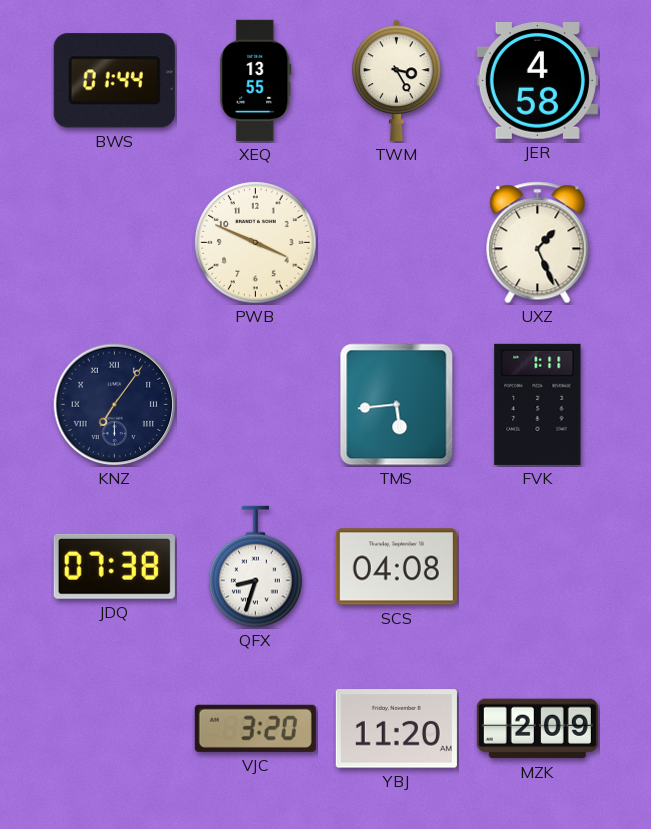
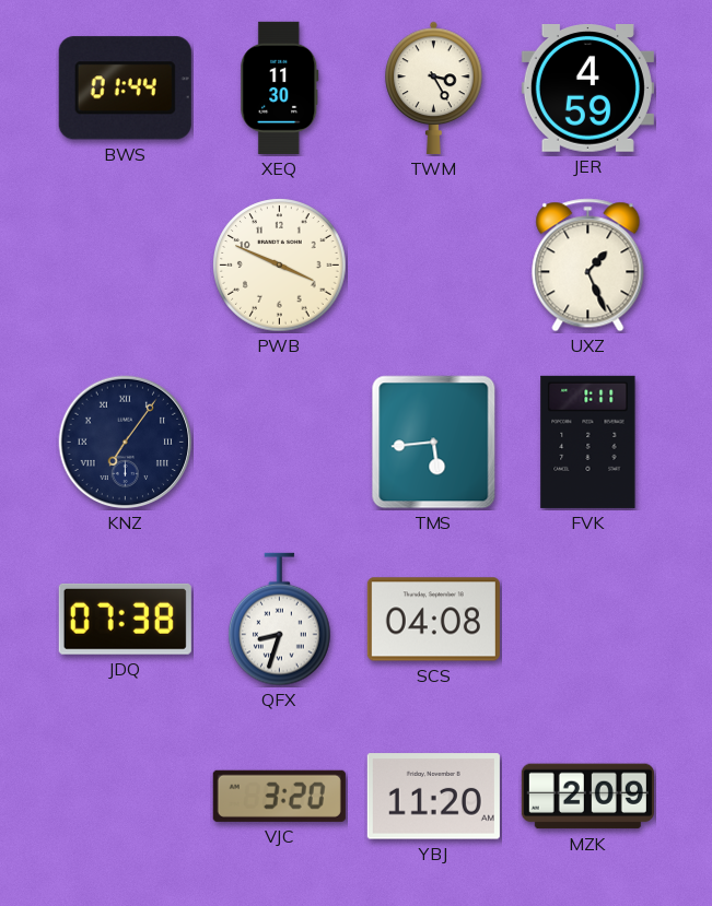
XEQ: 13:55 -> 11:30 (280, 87)
JER: 4:58 -> 4:59 (587, 89)
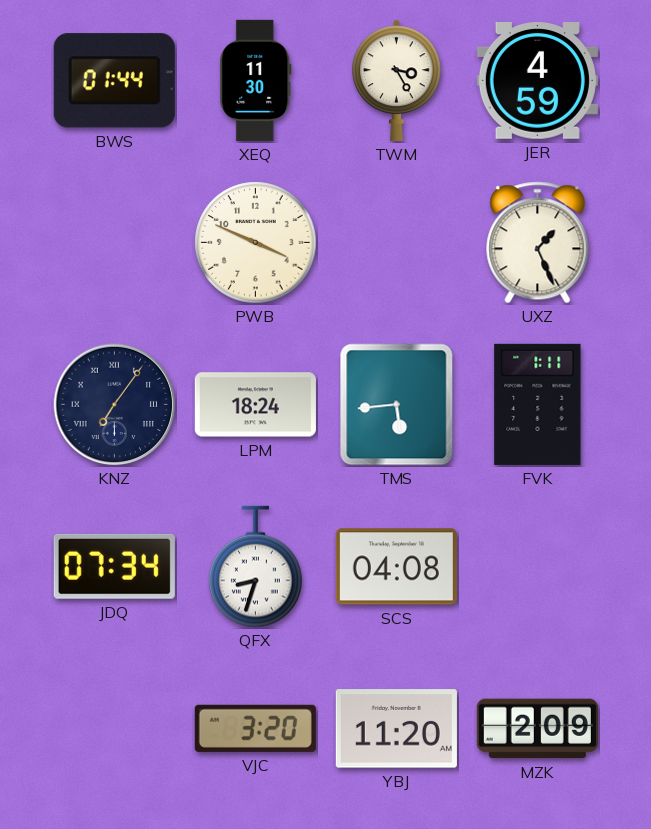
LPM: none -> 18:24 (255, 405)
JDQ: 07:38 -> 07:34 (114, 566)
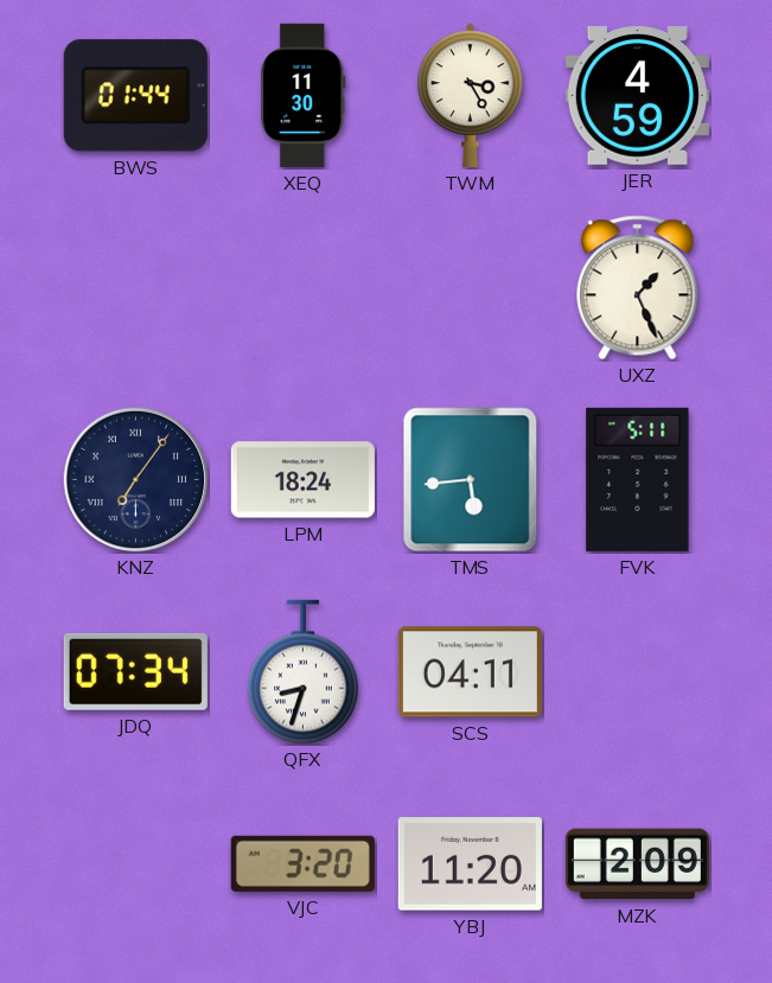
PWB: 3:49 -> none (256, 243)
FVK: 1:11 -> 5:11 (638, 479)
SCS: 04:08 -> 04:11 (470, 672)
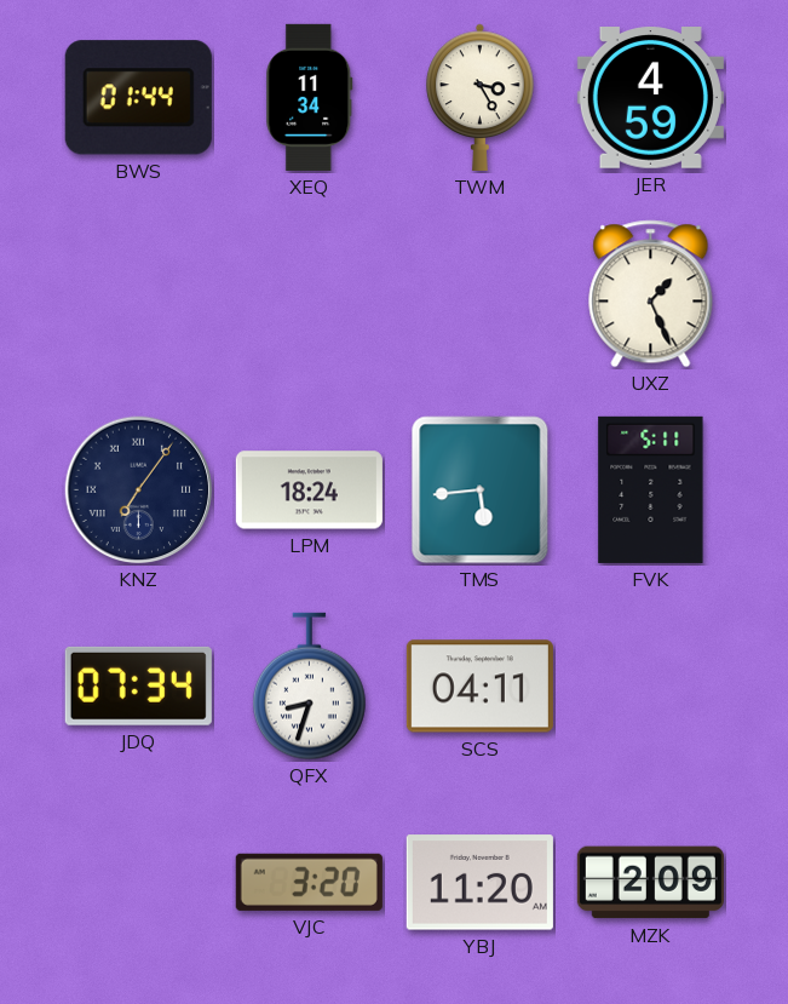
XEQ: 11:30 -> 11:34 (310, 97)
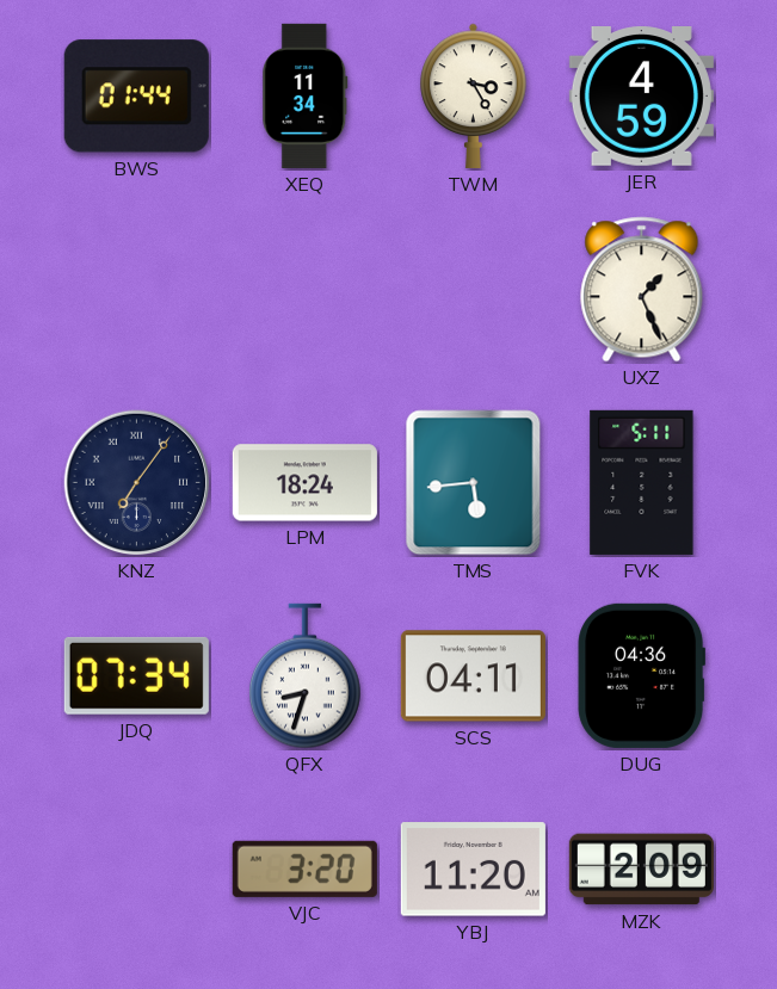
DUG: none -> 04:36 (641, 675)
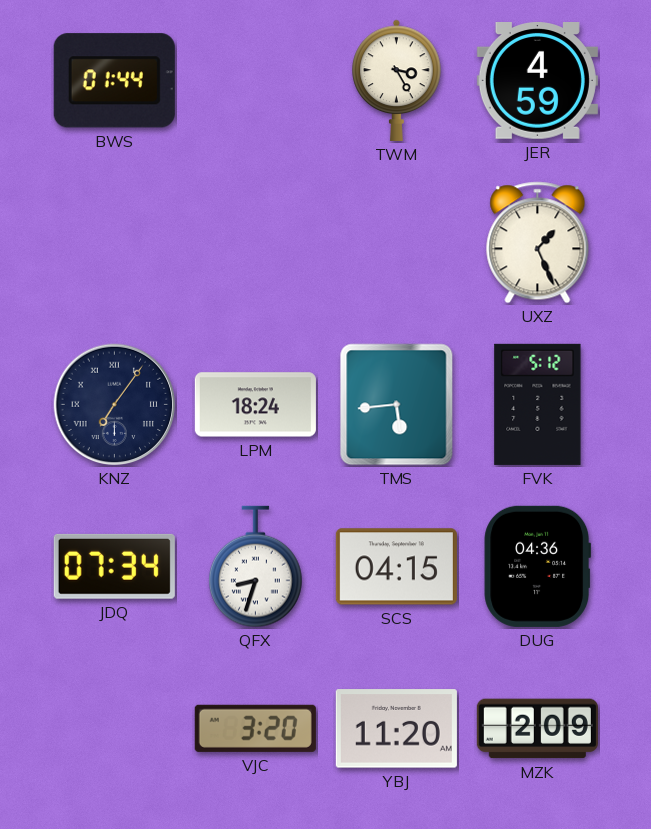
XEQ: 11:34 -> none (306, 95)
FVK: 5:11 -> 5:12 (538, 404)
SCS: 04:11 -> 04:15 (396, 567)
